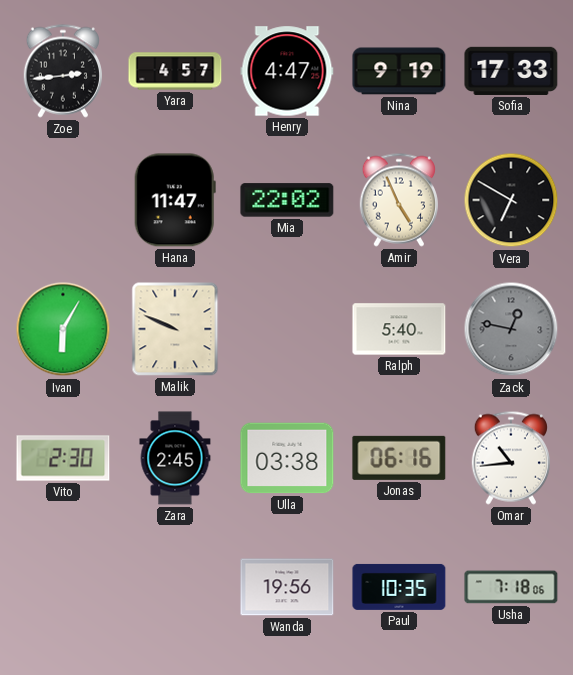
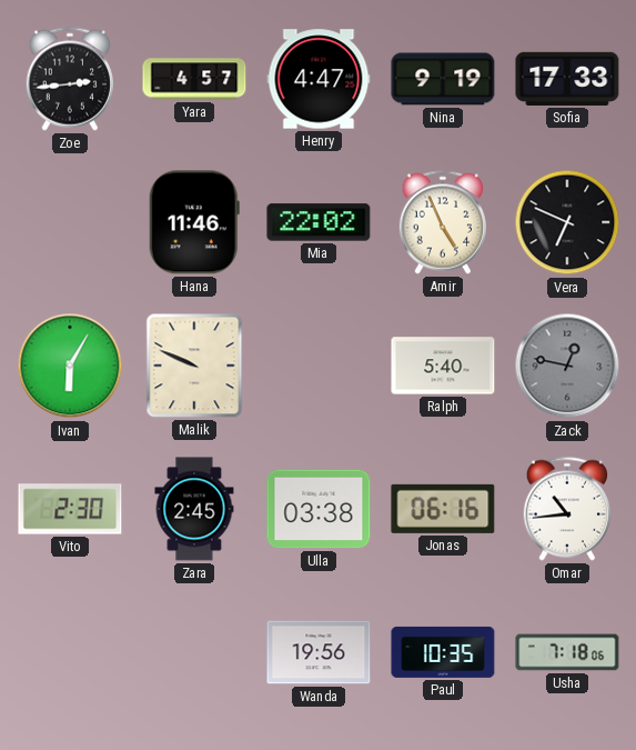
Hana: 11:47 -> 11:46 (194, 222)
Vera: 6:50 -> 6:49 (567, 222)
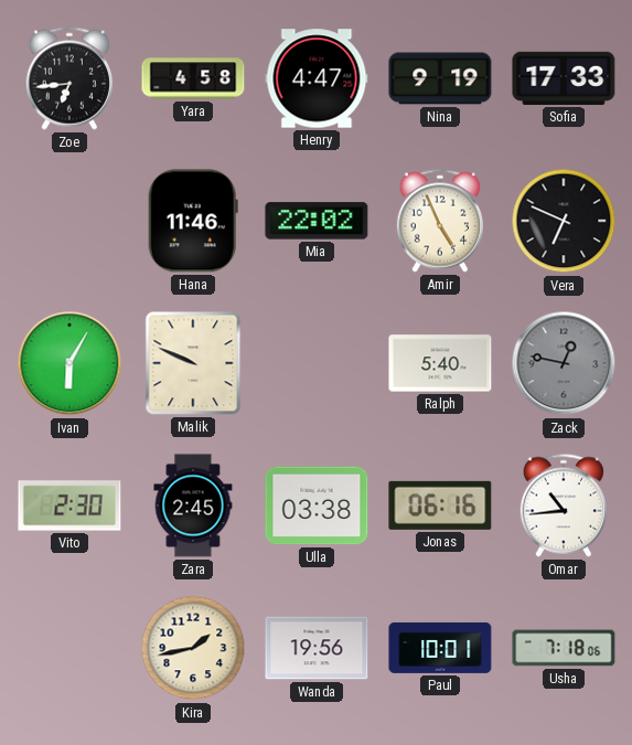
Zoe: 2:44 -> 6:44 (69, 78)
Yara: 4:57 -> 4:58 (193, 78)
Kira: none -> 1:43 (193, 648)
Paul: 10:35 -> 10:01 (440, 648)
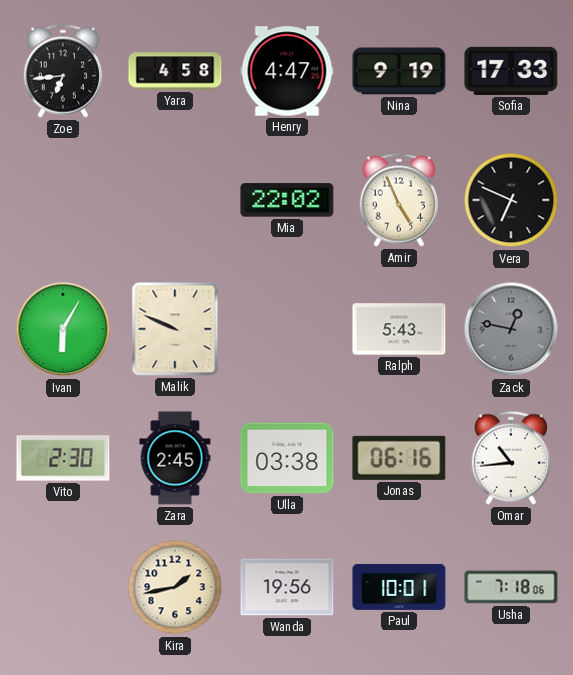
Hana: 11:46 -> none (193, 221)
Ralph: 5:40 -> 5:43 (399, 329)
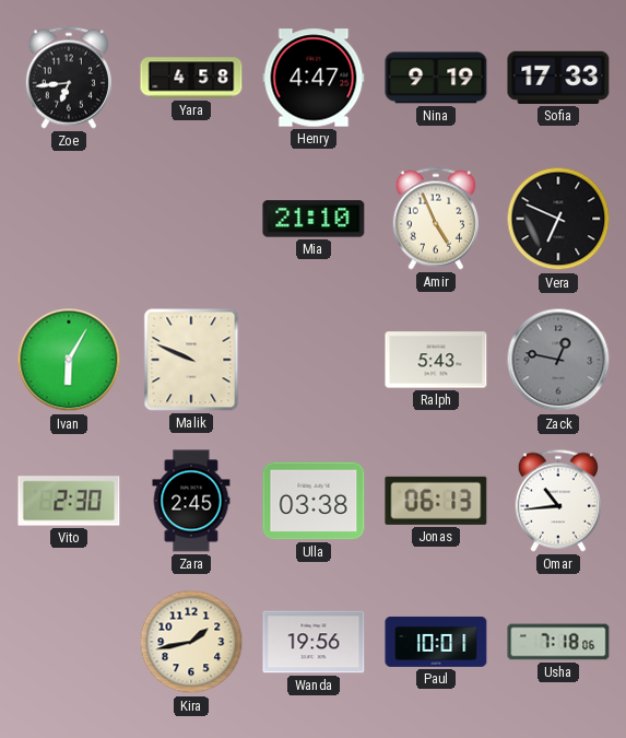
Mia: 22:02 -> 21:10 (314, 219)
Jonas: 06:16 -> 06:13 (436, 501)
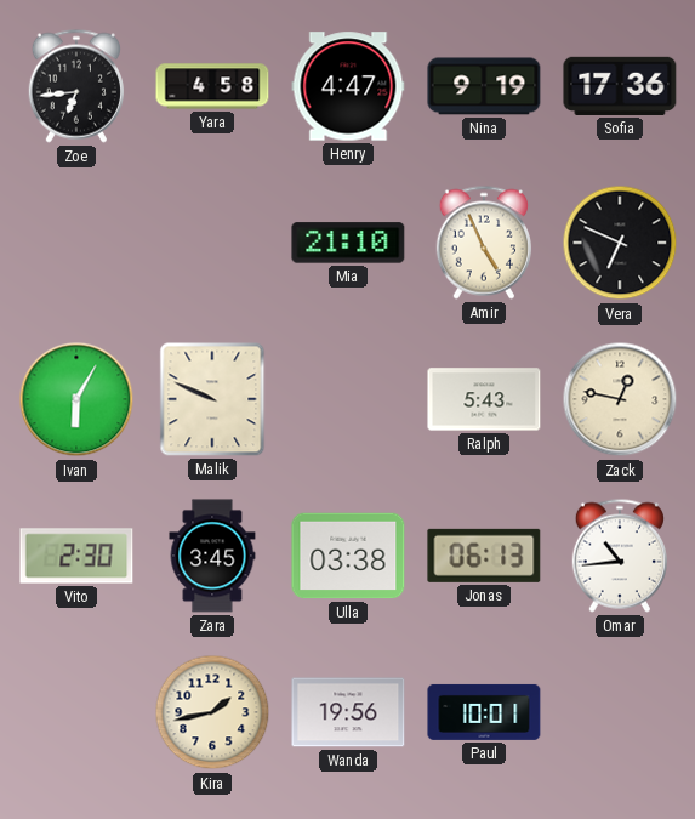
Sofia: 17:33 -> 17:36 (620, 86)
Zack dial: grey -> cream (620, 399)
Zara: 2:45 -> 3:45 (212, 556)
Usha: 7:18 -> none (558, 642)
